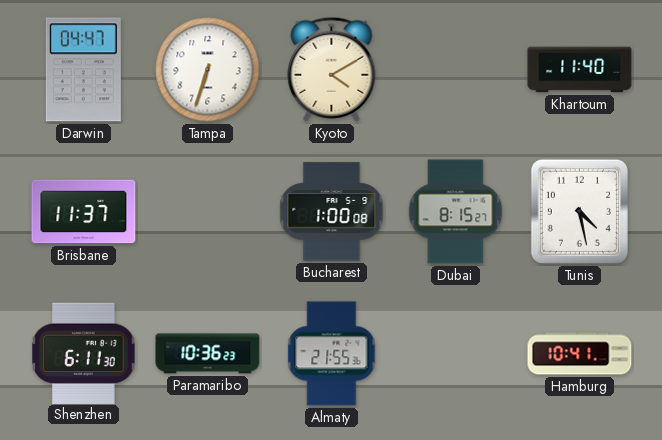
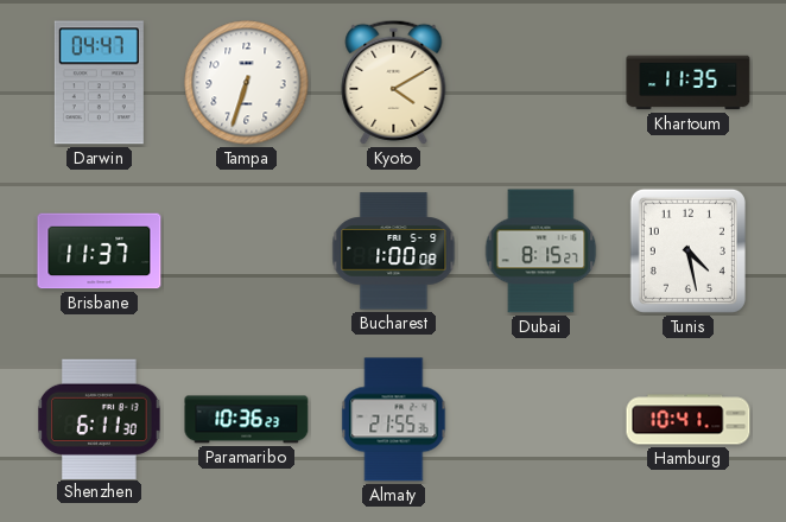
Khartoum: 11:40 -> 11:35 (689, 83)
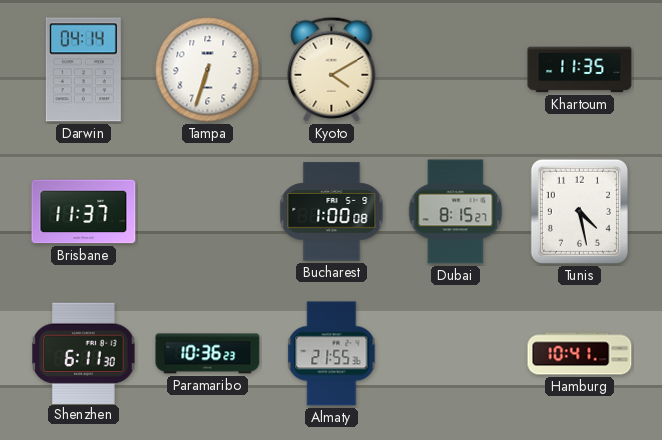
Darwin: 04:47 -> 04:14 (83, 70)
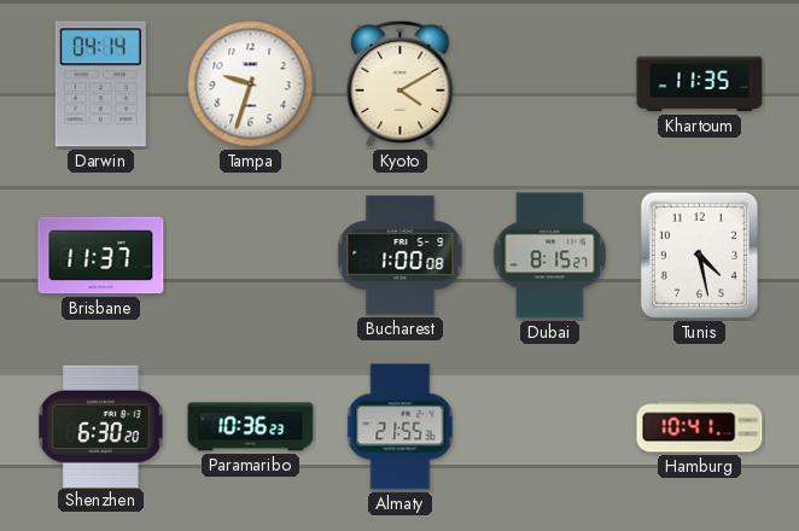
Tampa: 6:33 -> 9:33 (251, 84)
Shenzhen: 6:11 -> 6:30 (101, 426)
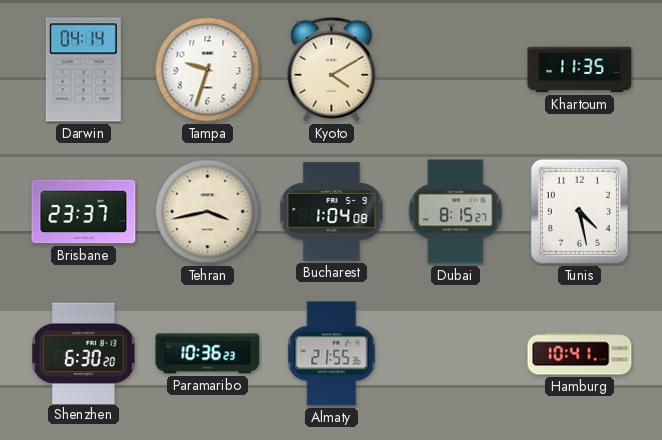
Brisbane: 11:37 -> 23:37 (84, 212)
Tehran: none -> 3:43 (208, 212)
Bucharest: 1:00 -> 1:04 (332, 212)
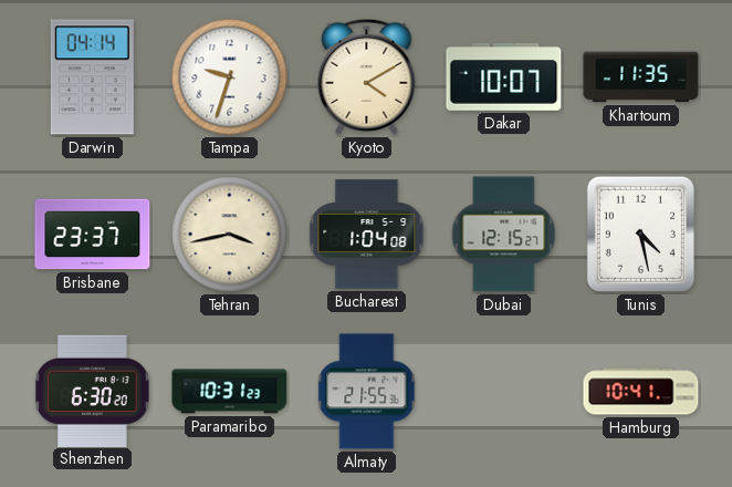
Dakar: none -> 10:07 (504, 77)
Dubai: 8:15 -> 12:15 (504, 235)
Paramaribo: 10:36 -> 10:31 (230, 392)
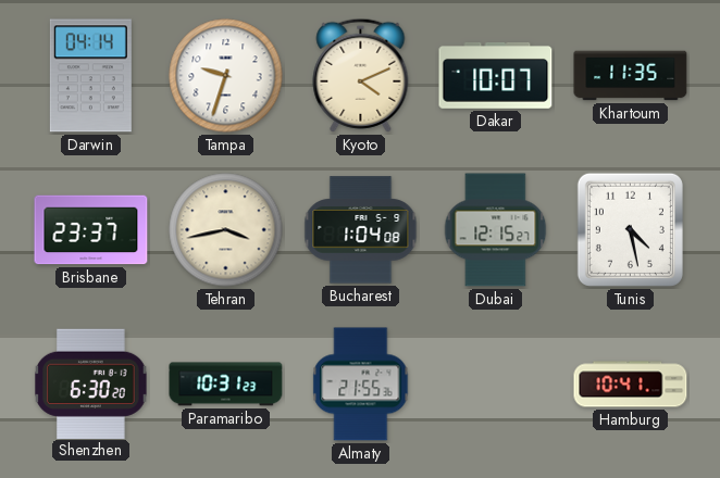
Kyoto: 4:10 -> 4:11 (361, 75)
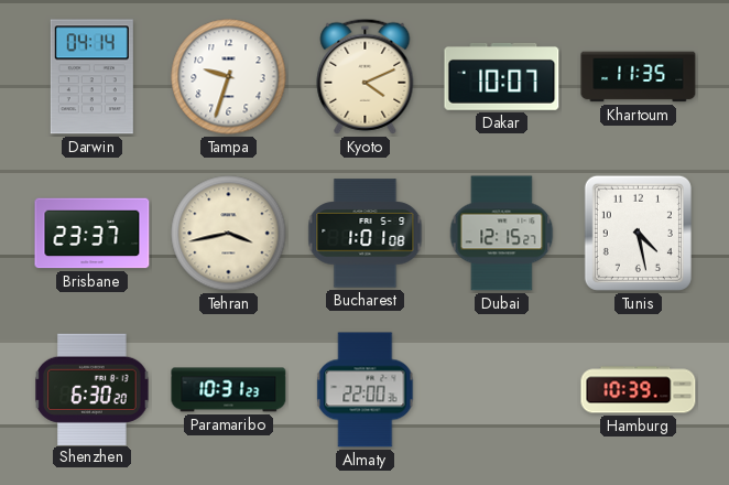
Bucharest: 1:04 -> 1:01 (366, 234)
Almaty: 21:55 -> 22:00 (366, 390)
Hamburg: 10:41 -> 10:39 (639, 390)
